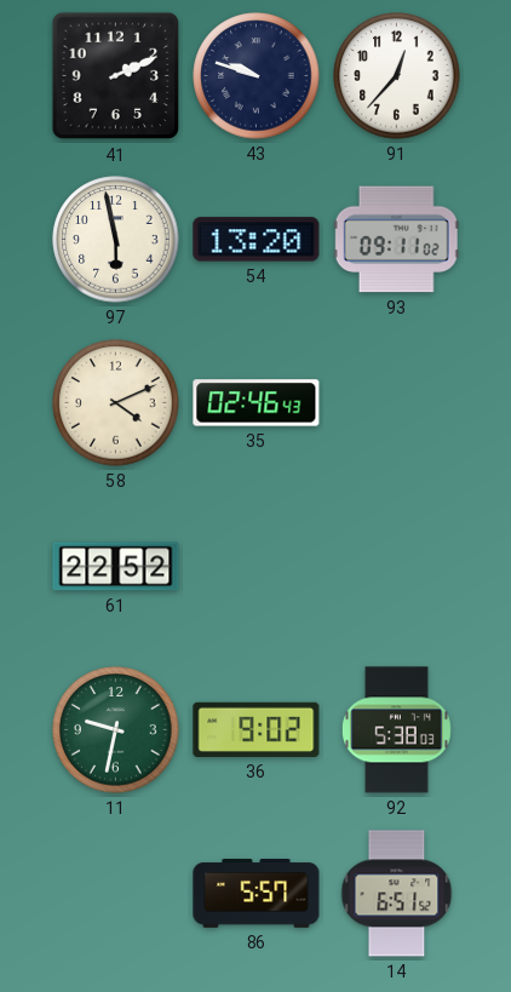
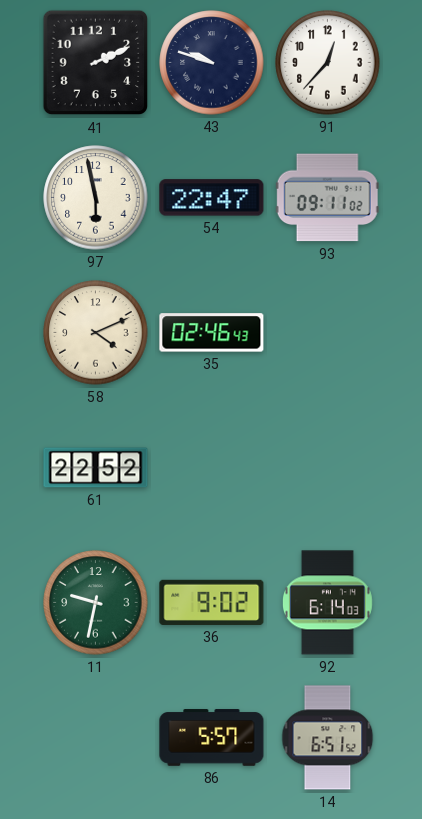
54: 13:20 -> 22:47 (212, 198)
92: 5:38 -> 6:14 (327, 603)
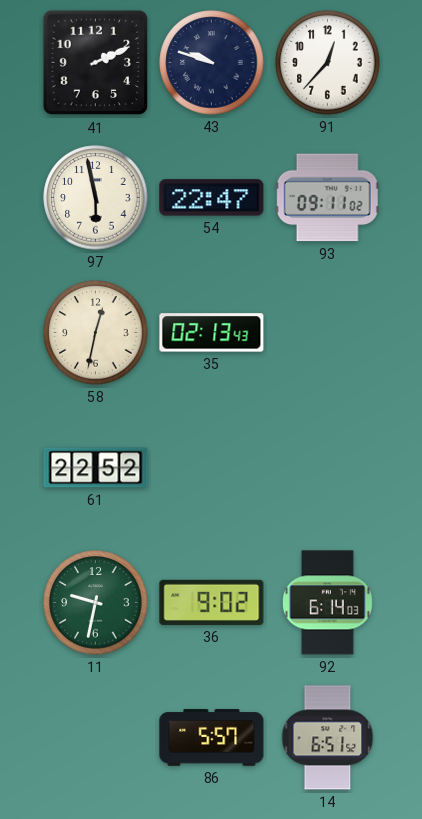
58: 4:11 -> 12:32 (96, 333)
35: 02:46 -> 02:13 (212, 333)
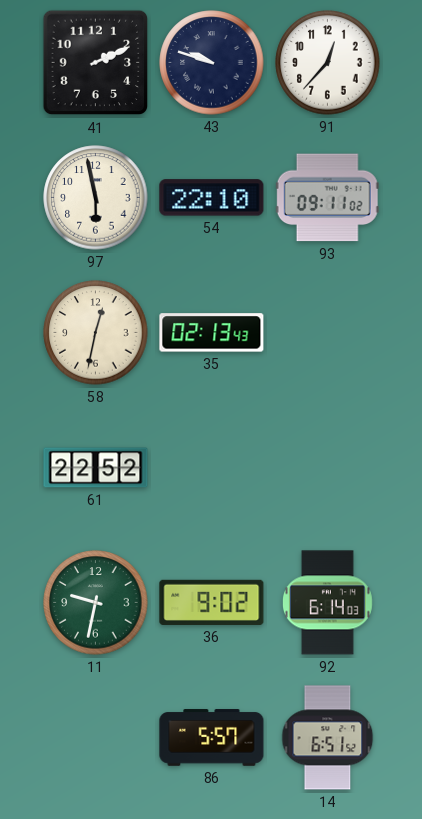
54: 22:47 -> 22:10 (212, 198)
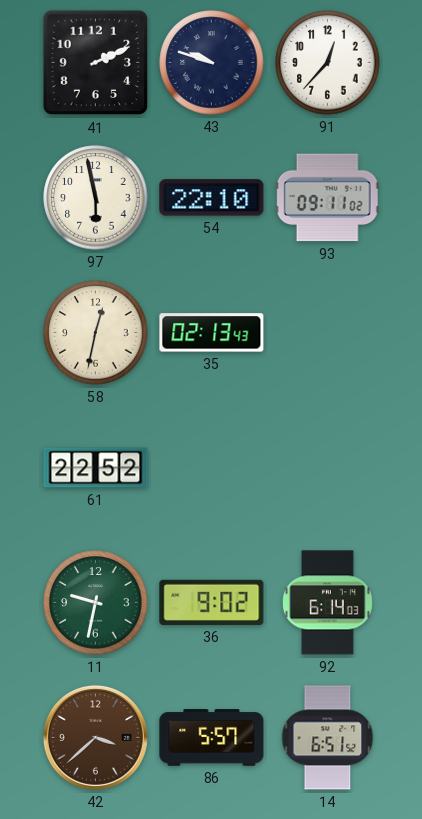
42: none -> 3:38 (95, 737)
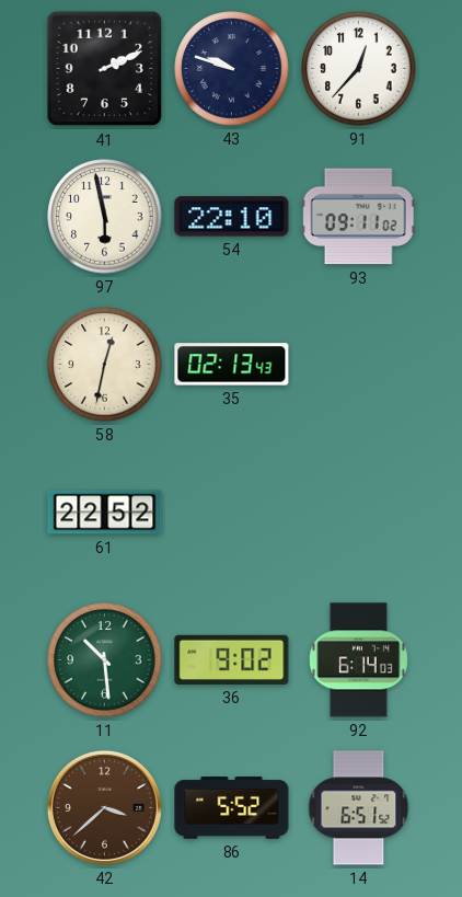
11: 9:32 -> 10:29 (105, 660)
86: 5:57 -> 5:52 (232, 808)
